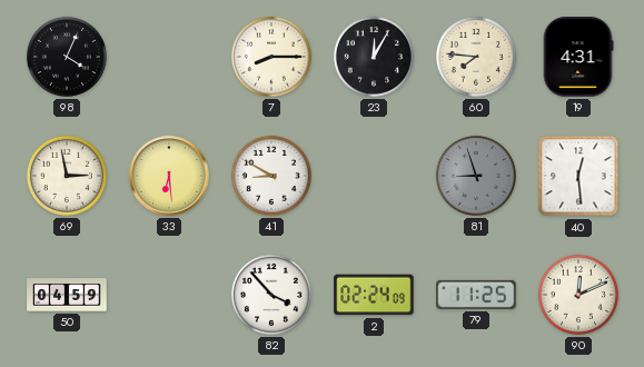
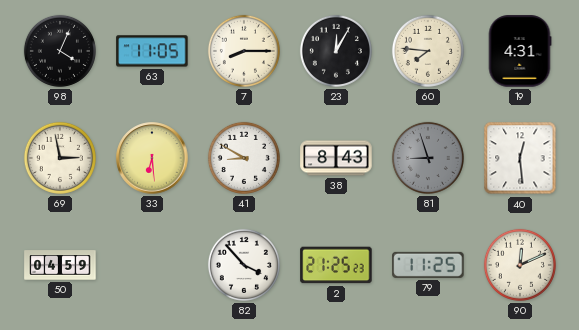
63: none -> 11:05 (152, 51)
38: none -> 8:43 (336, 158)
2: 02:24 -> 21:25 (336, 265)
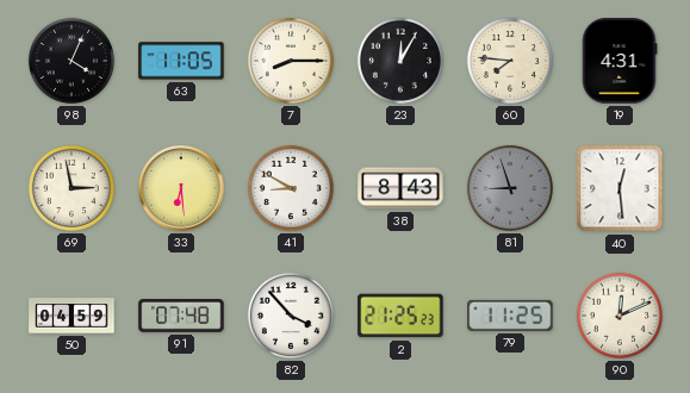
91: none -> 07:48 (181, 317)
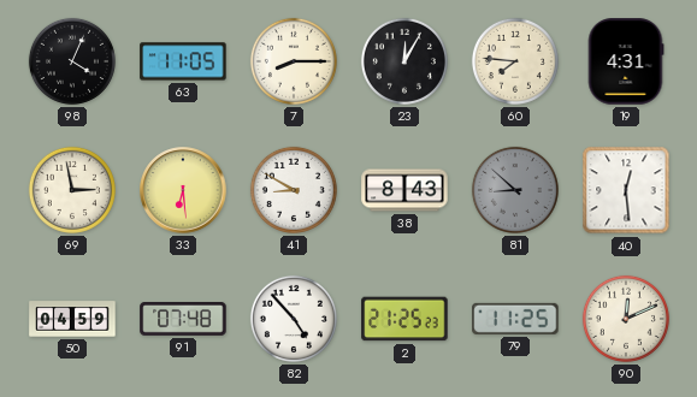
81: 8:57 -> 8:52 (515, 190)
82: 3:53 -> 4:53 (294, 319)
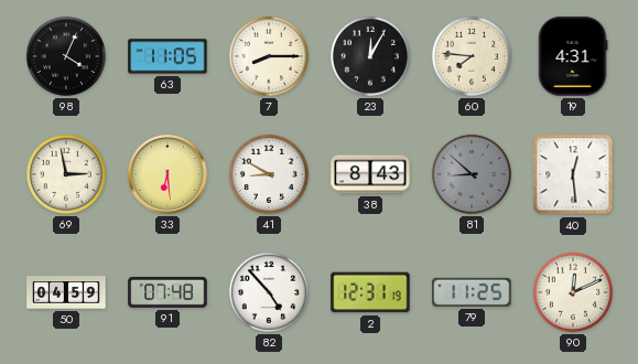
2: 21:25 -> 12:31 (370, 292)
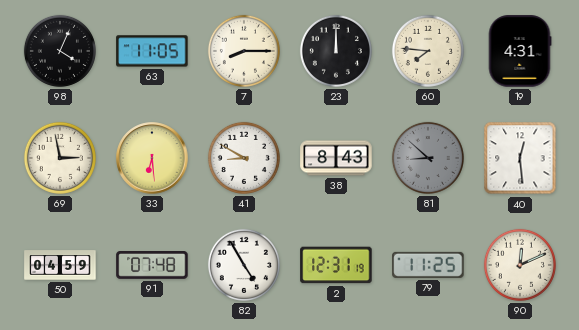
23: 12:05 -> 12:00 (336, 51)
82: 4:53 -> 4:55 (244, 265)
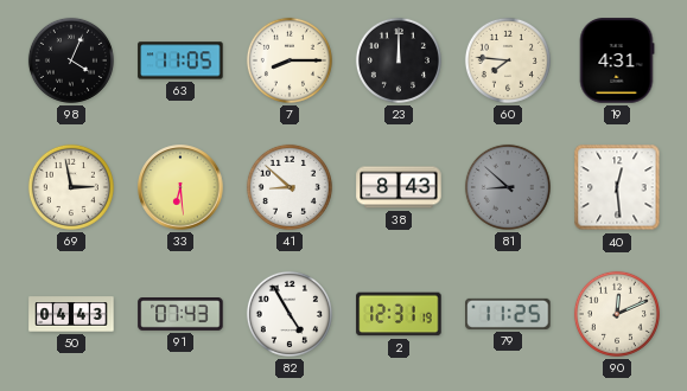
41: 8:50 -> 8:52 (290, 187)
50: 04:59 -> 04:43 (71, 314)
91: 07:48 -> 07:43 (180, 315)
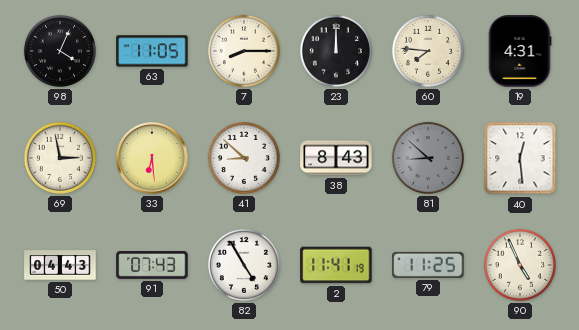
2: 12:31 -> 11:41 (336, 265)
90: 12:11 -> 4:56 (520, 265)
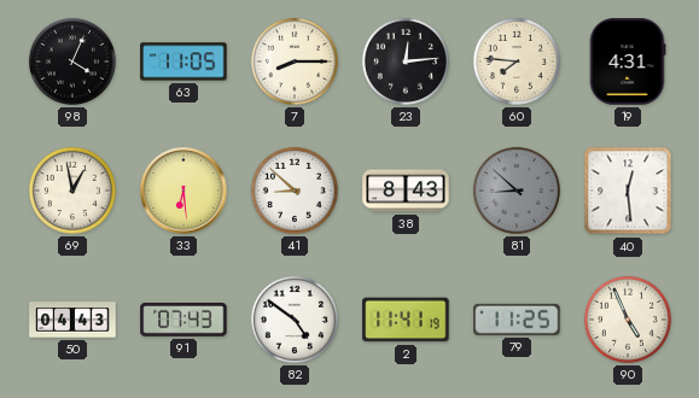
23: 12:00 -> 12:14 (406, 62)
69: 2:58 -> 12:58 (72, 191)
82: 4:55 -> 4:51 (295, 320)
